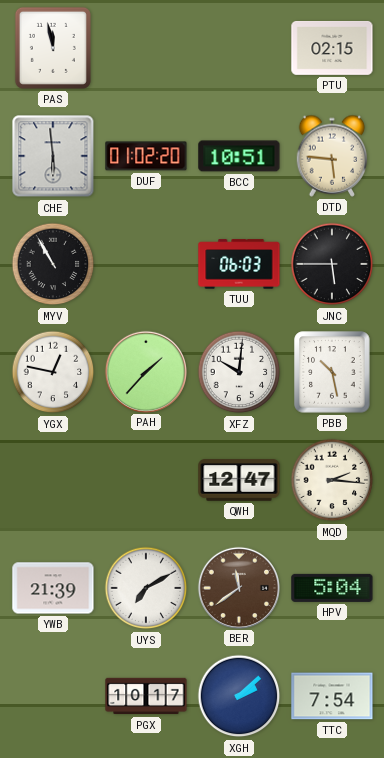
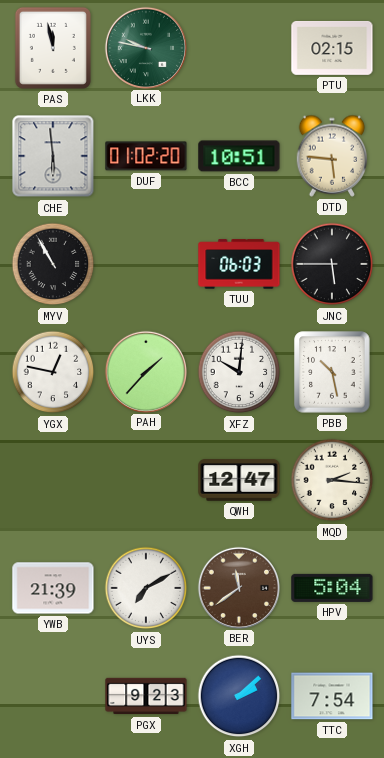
LKK: none -> 9:47 (145, 47)
PGX: 10:17 -> 9:23 (146, 696)
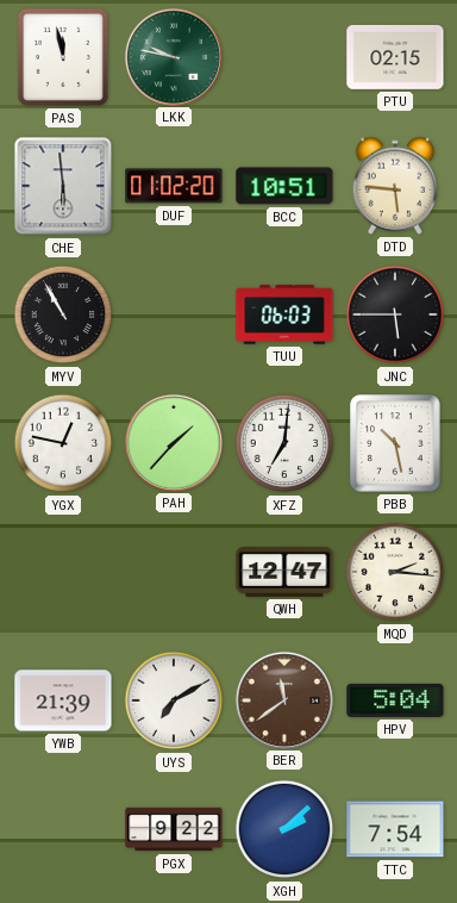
XFZ: 10:01 -> 7:01 (284, 443)
PGX: 9:23 -> 9:22 (174, 829)
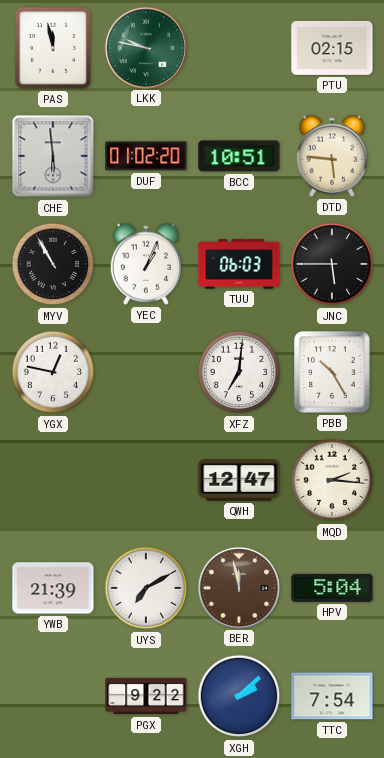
YEC: none -> 1:04 (146, 264)
PAH: 1:37 -> none (173, 442)
PBB: 10:28 -> 10:25 (332, 372)
BER: 11:39 -> 11:58 (238, 587)
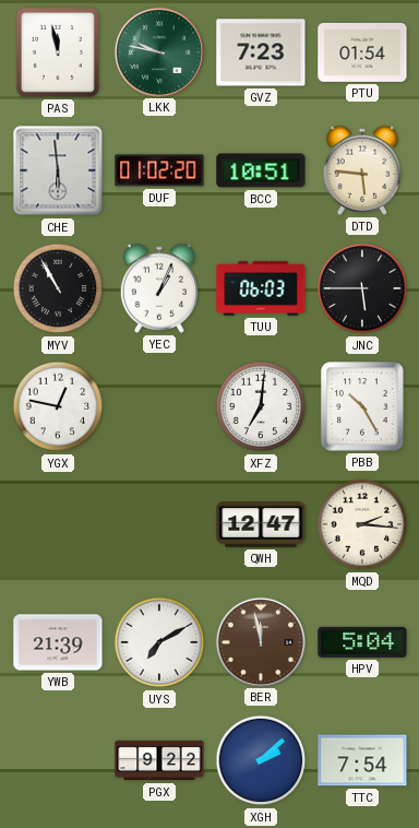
GVZ: none -> 7:23 (261, 52)
PTU: 02:15 -> 01:54 (362, 52)
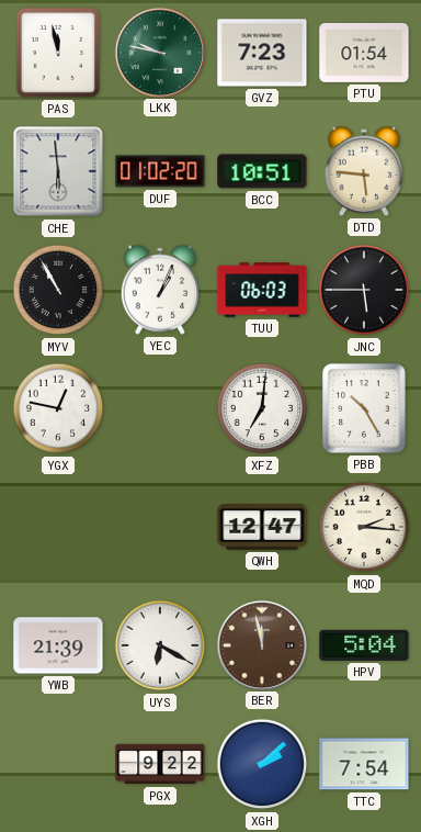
UYS: 7:10 -> 6:20 (160, 645)
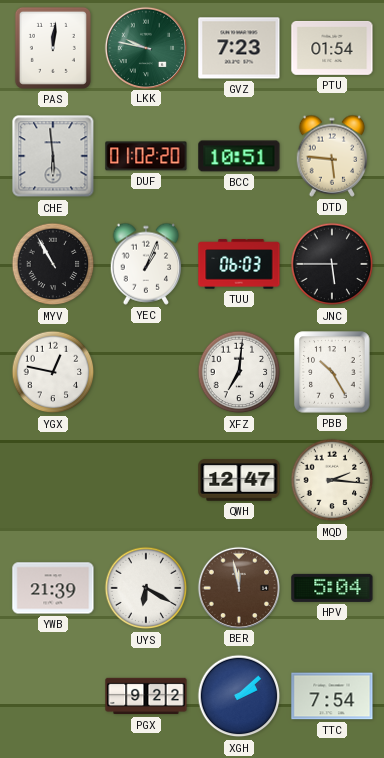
PAS: 11:58 -> 12:01 (53, 48)
